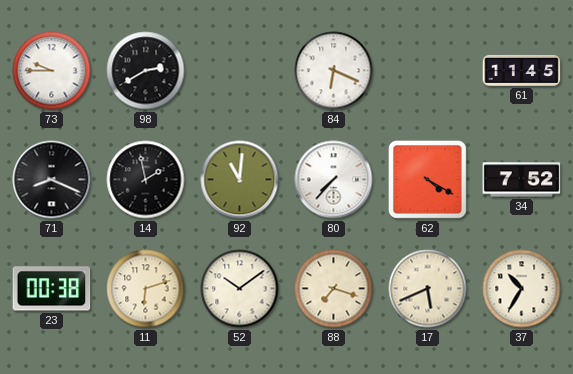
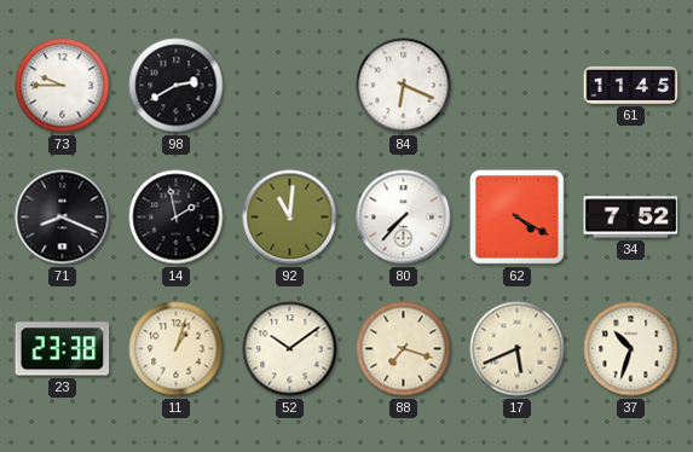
23: 00:38 -> 23:38 (63, 349)
11: 6:12 -> 1:03 (177, 349)
37: 10:35 -> 10:33 (631, 349)
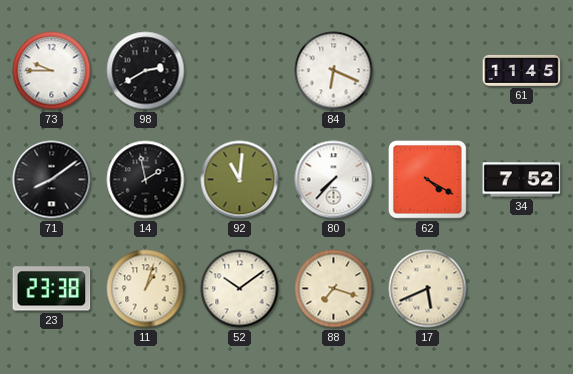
71: 8:19 -> 8:09 (52, 180)
37: 10:33 -> none (631, 349)
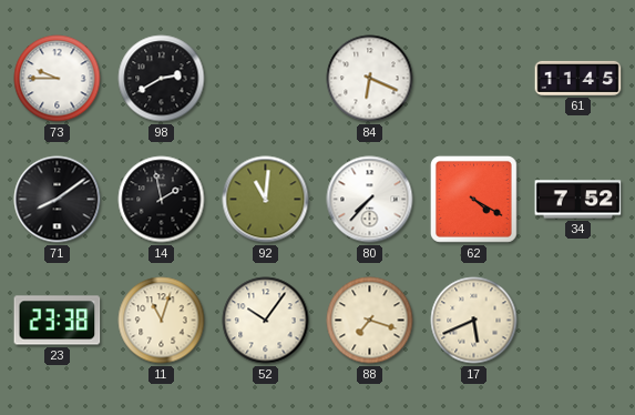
11: 1:03 -> 11:03 (162, 321)
52: 10:09 -> 10:06 (266, 321)
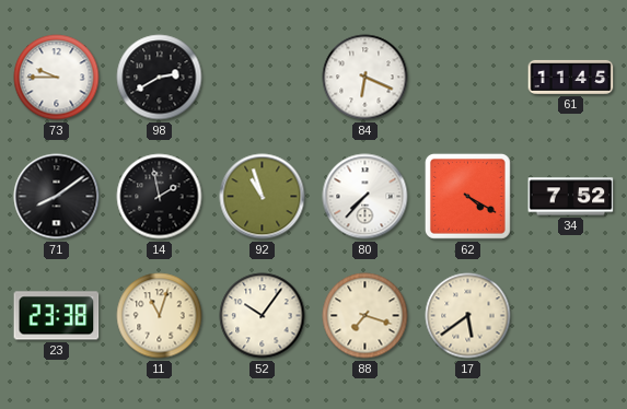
92: 11:01 -> 10:57 (263, 197)
17: 5:41 -> 5:39 (468, 316)
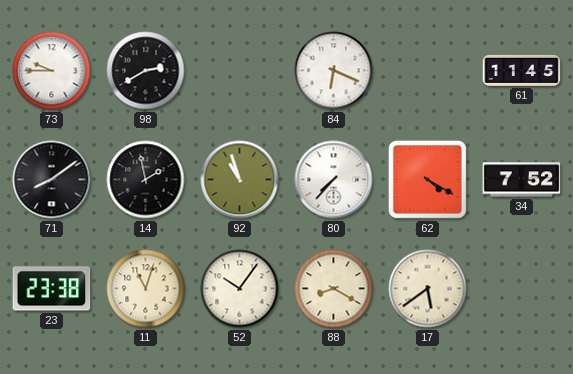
88: 7:18 -> 8:20 (334, 289)
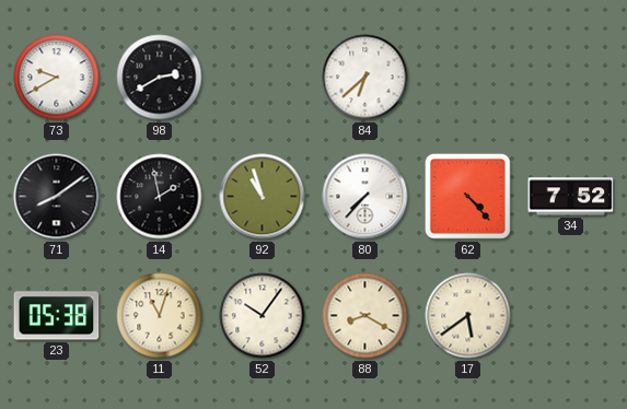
73: 9:45 -> 9:40 (57, 78)
84: 6:19 -> 6:38 (365, 78)
61: 11:45 -> none (522, 70)
62: 4:20 -> 4:23 (467, 196)
23: 23:38 -> 05:38 (57, 316)
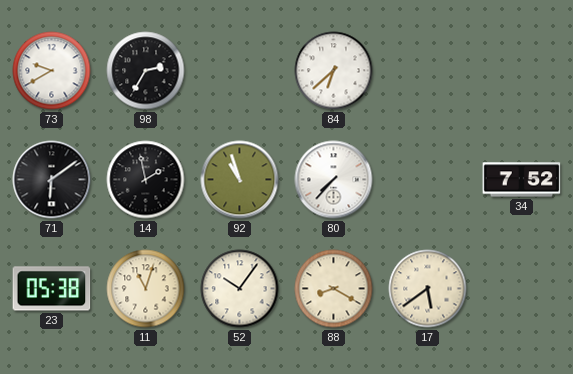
98: 2:40 -> 2:35 (146, 71)
71: 8:09 -> 6:09 (52, 180)
62: 4:23 -> none (467, 196)
